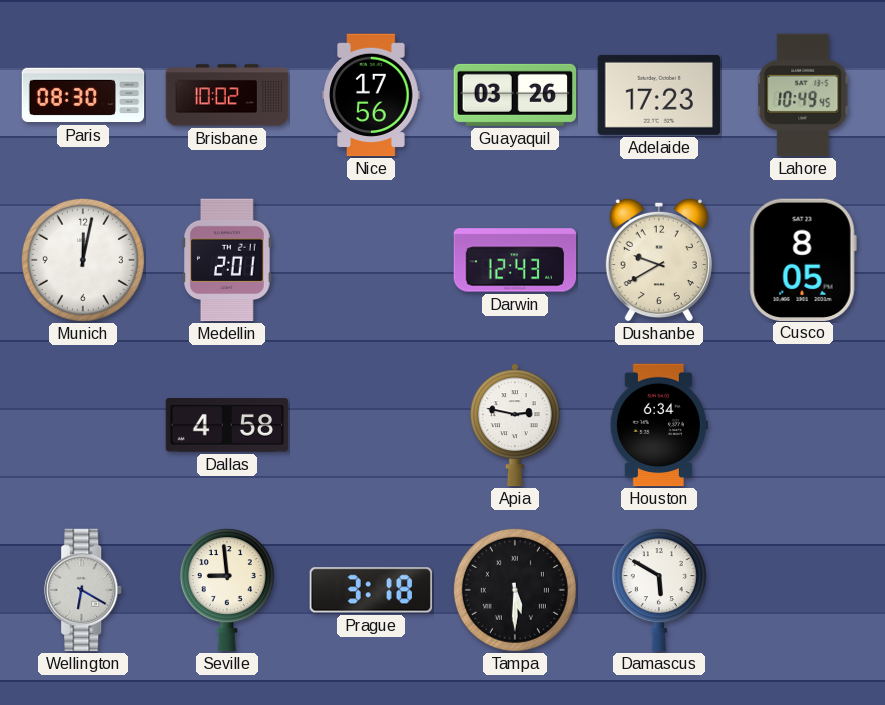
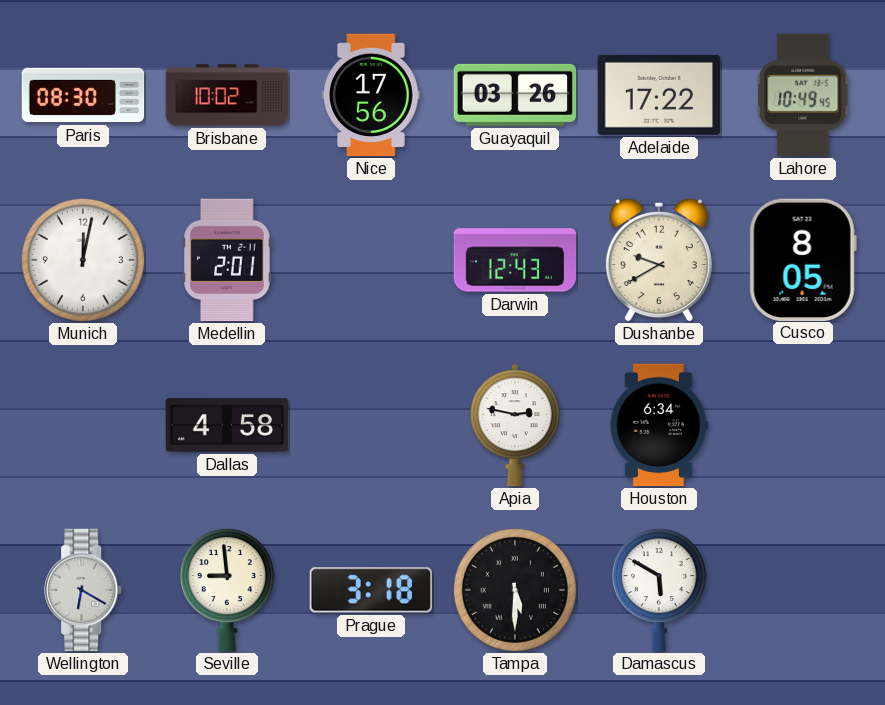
Adelaide: 17:23 -> 17:22 (659, 95)
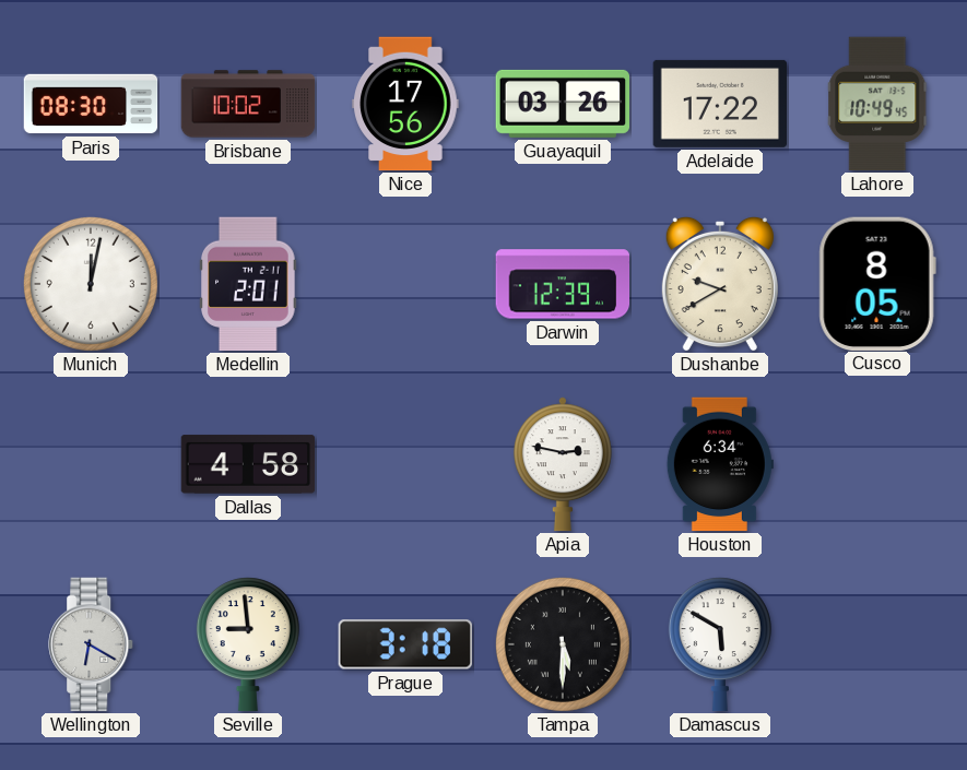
Darwin: 12:43 -> 12:39 (563, 284)
